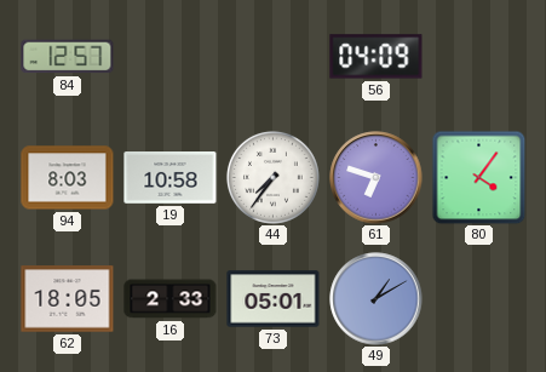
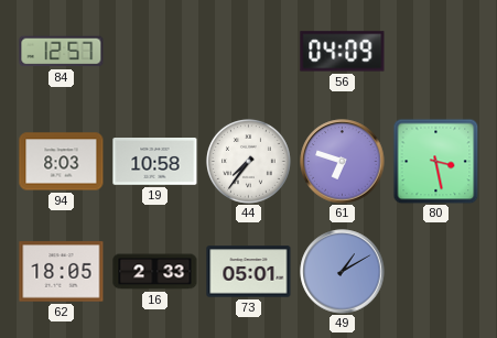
80: 4:06 -> 3:28 (435, 161)
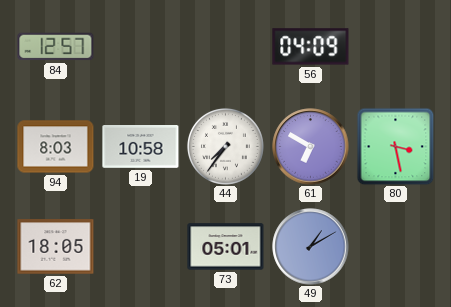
61: 6:48 -> 6:50 (311, 147)
16: 2:33 -> none (155, 272)
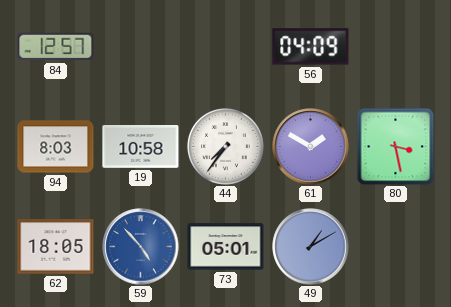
61: 6:50 -> 1:50 (311, 147)
59: none -> 4:53 (141, 247)
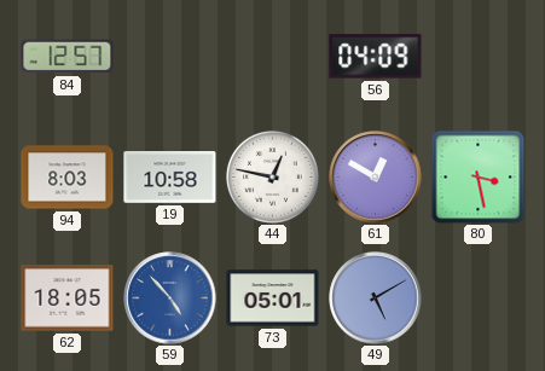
44: 7:36 -> 12:47 (272, 176)
61: 1:50 -> 12:50 (376, 178)
49: 1:10 -> 5:10 (376, 298)
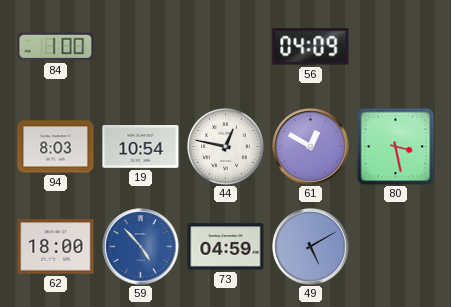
84: 12:57 -> 1:00 (56, 47)
19: 10:58 -> 10:54 (141, 147)
62: 18:05 -> 18:00 (56, 247)
73: 05:01 -> 04:59 (226, 247)
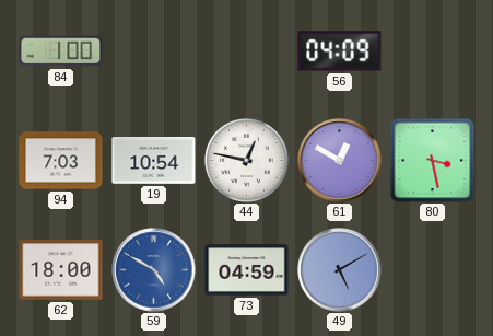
94: 8:03 -> 7:03 (61, 161)
59: 4:53 -> 4:50 (154, 270)
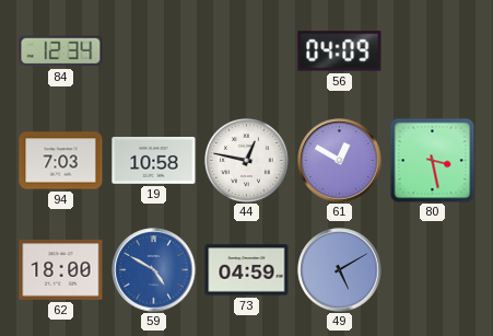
84: 1:00 -> 12:34 (61, 51)
19: 10:54 -> 10:58 (154, 161)
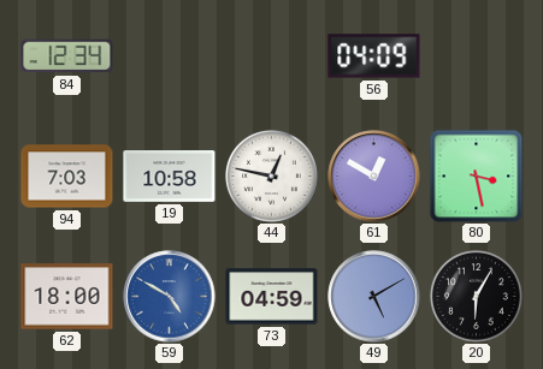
20: none -> 6:05 (476, 296)
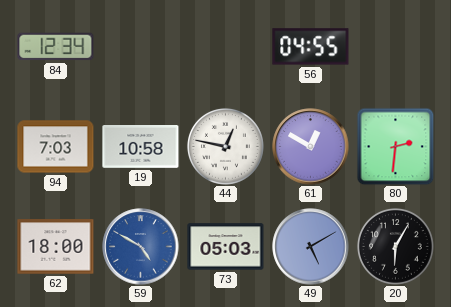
56: 04:09 -> 04:55 (311, 47)
80: 3:28 -> 2:31 (395, 146)
73: 04:59 -> 05:03 (226, 247)
